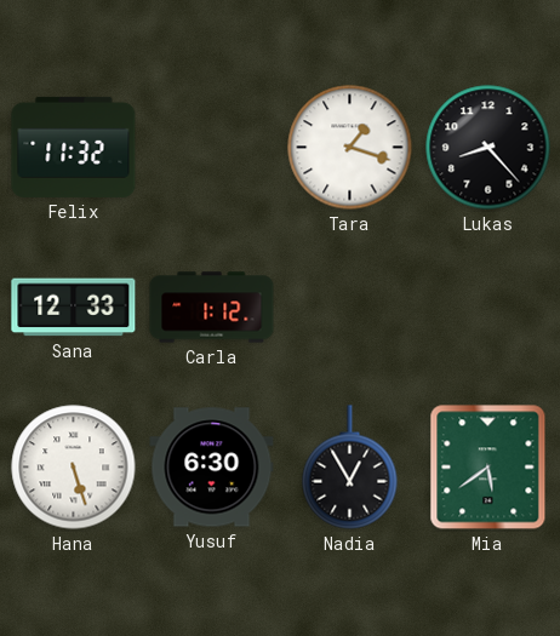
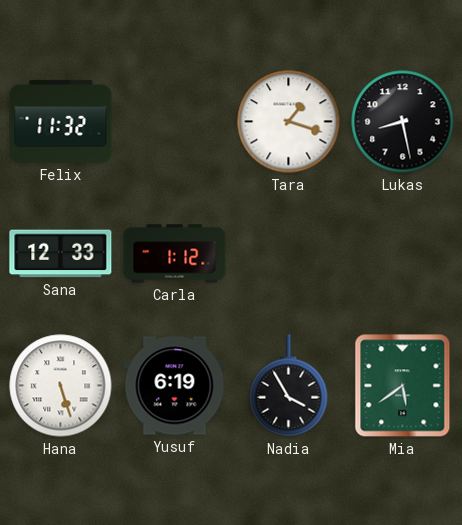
Lukas: 8:23 -> 8:28 (403, 122)
Yusuf: 6:30 -> 6:19 (175, 386)
Nadia: 12:55 -> 3:55 (289, 386)
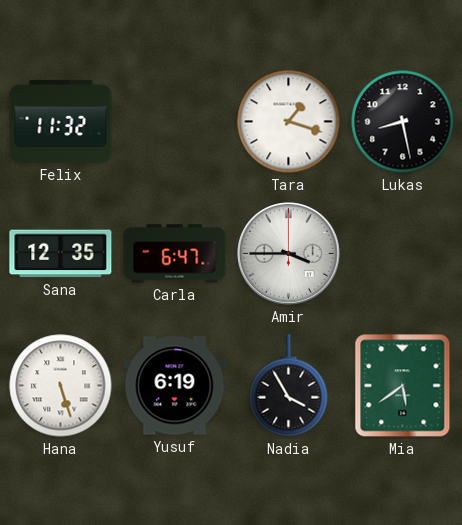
Sana: 12:33 -> 12:35 (61, 254)
Carla: 1:12 -> 6:47 (175, 254)
Amir: none -> 3:45 (289, 254)
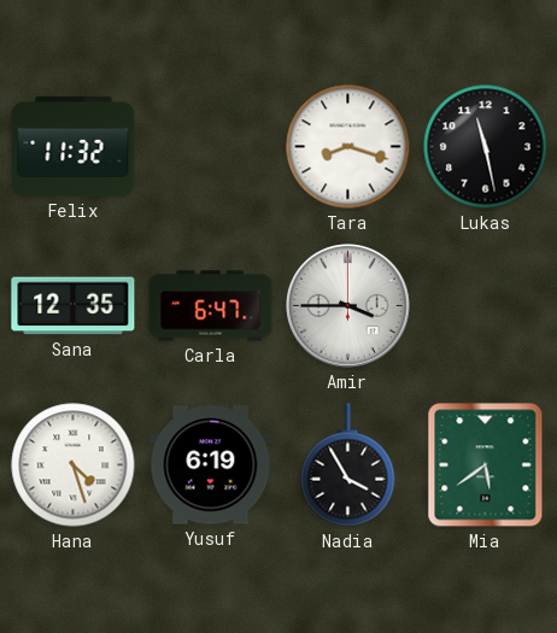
Tara: 1:18 -> 8:18 (348, 147)
Lukas: 8:28 -> 11:28 (486, 147)
Hana: 5:27 -> 4:27 (74, 465)
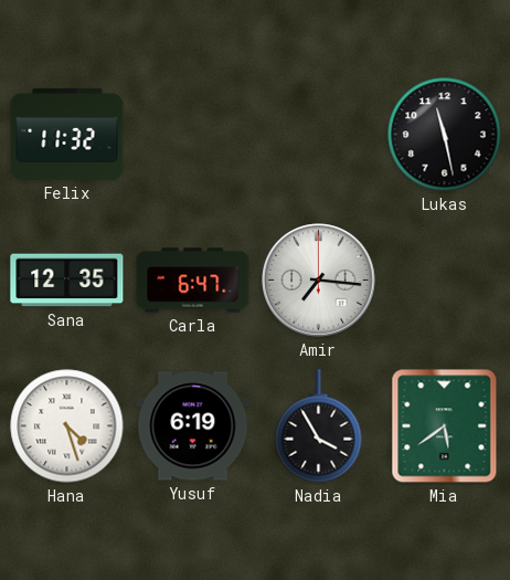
Tara: 8:18 -> none (348, 147)
Amir: 3:45 -> 7:16 (319, 281)
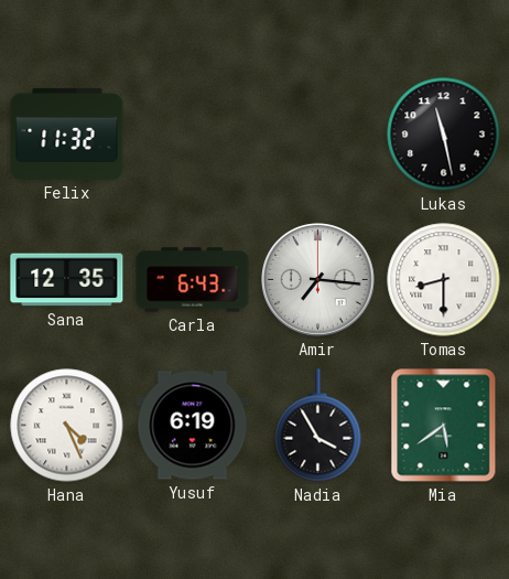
Carla: 6:47 -> 6:43 (193, 280)
Tomas: none -> 8:30 (444, 280)
Hana: 4:27 -> 4:26 (67, 426)
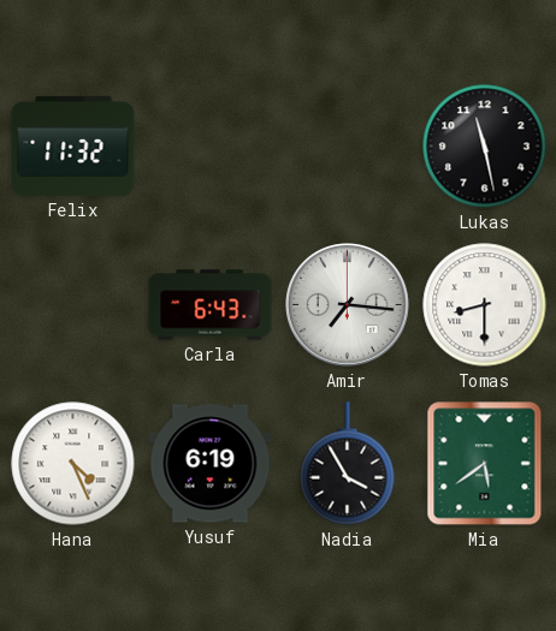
Sana: 12:35 -> none (67, 280)
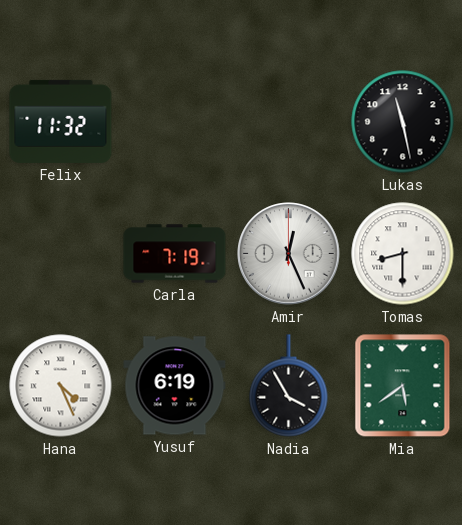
Carla: 6:43 -> 7:19 (175, 254)
Amir: 7:16 -> 12:26 (289, 254)
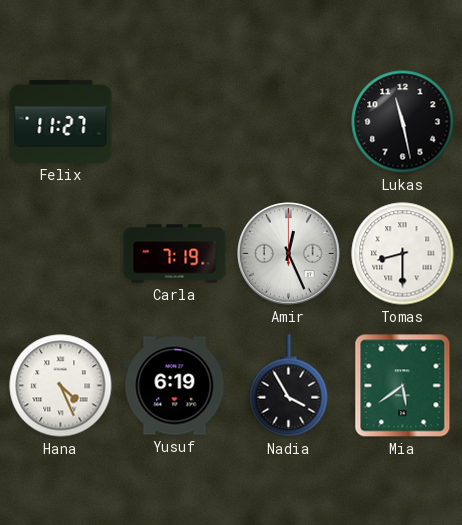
Felix: 11:32 -> 11:27 (61, 121)
